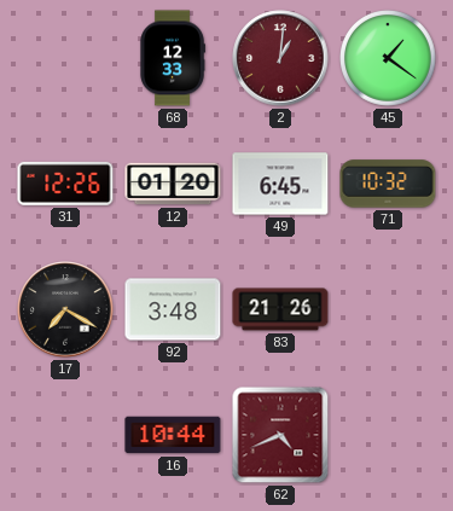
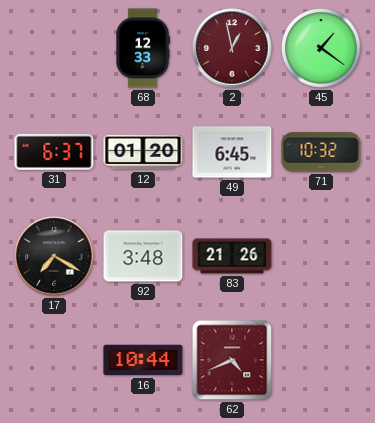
2: 1:01 -> 12:58 (232, 48)
31: 12:26 -> 6:37 (54, 152)
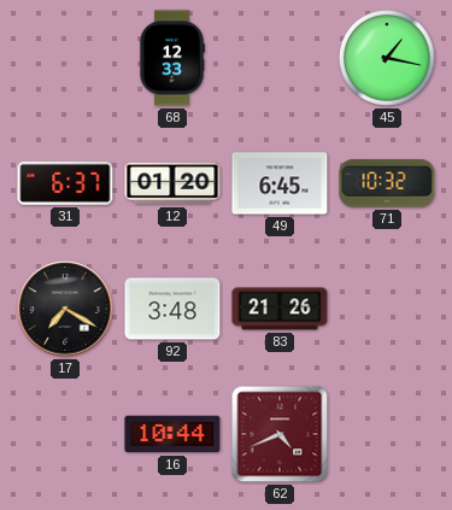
2: 12:58 -> none (232, 48)
45: 1:21 -> 1:17 (388, 59)
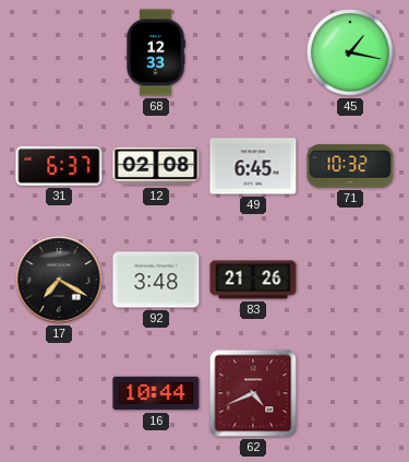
12: 01:20 -> 02:08 (156, 166)
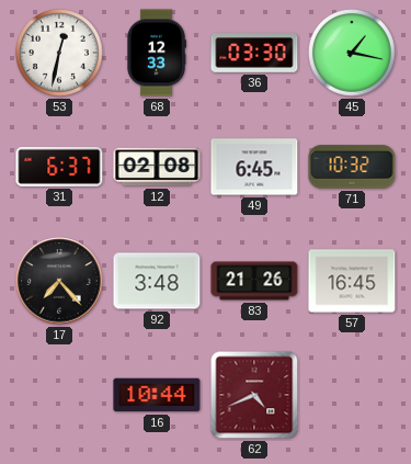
53: none -> 12:32 (60, 54)
36: none -> 03:30 (254, 53)
17: 7:20 -> 7:23 (59, 281)
57: none -> 16:45 (352, 281)
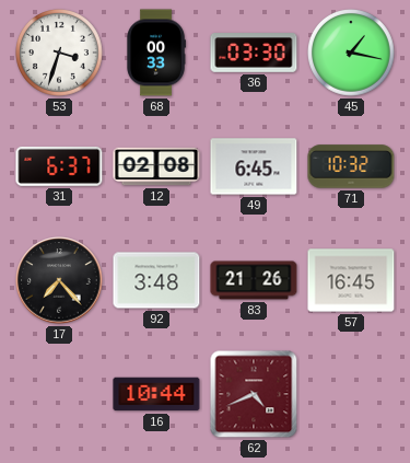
53: 12:32 -> 3:33 (60, 54)
68: 12:33 -> 00:33 (156, 53)
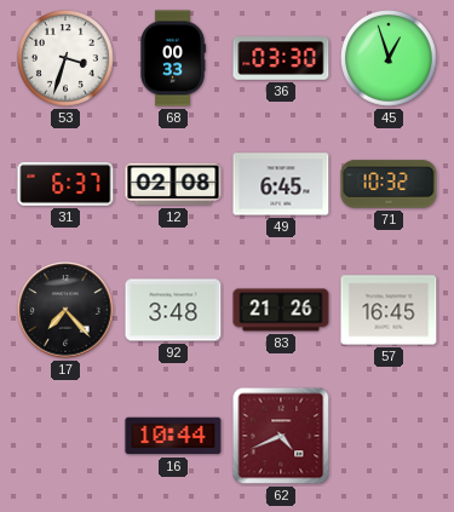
45: 1:17 -> 12:57 (390, 59)
